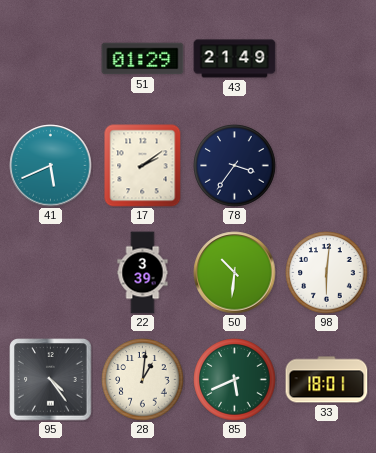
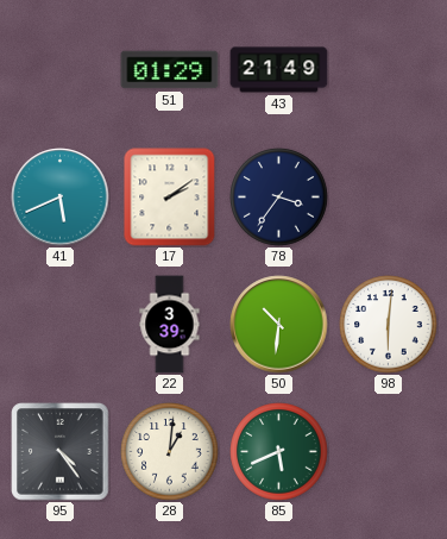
33: 18:01 -> none (327, 380)
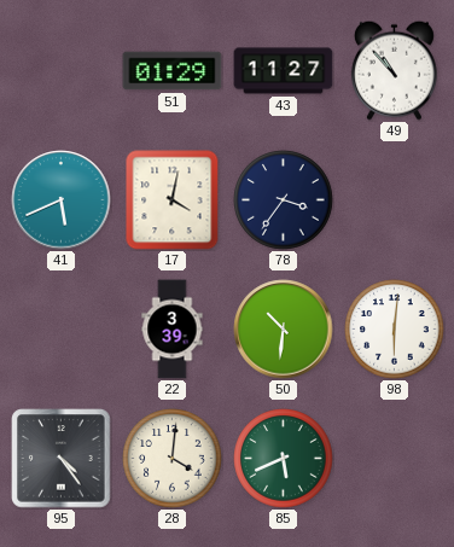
43: 21:49 -> 11:27 (284, 71)
49: none -> 10:53 (394, 70)
17: 2:09 -> 4:02 (173, 200)
28: 1:01 -> 4:01 (173, 459)
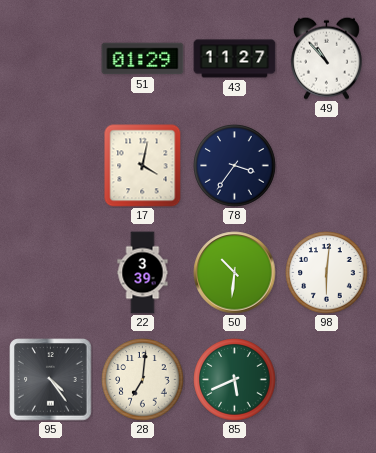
41: 5:41 -> none (62, 200)
28: 4:01 -> 7:01 (143, 380)
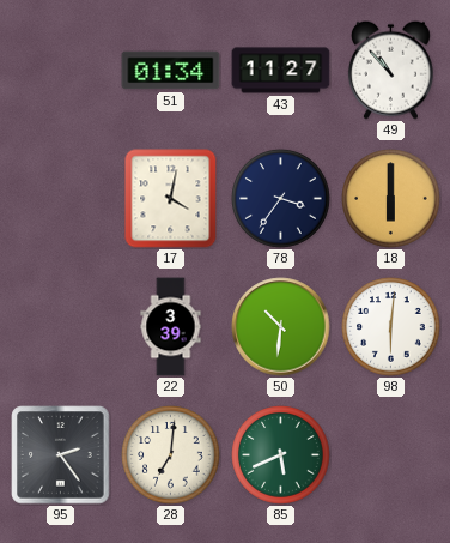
51: 01:29 -> 01:34 (171, 71)
18: none -> 6:00 (391, 199)
95: 4:24 -> 2:24 (61, 455)
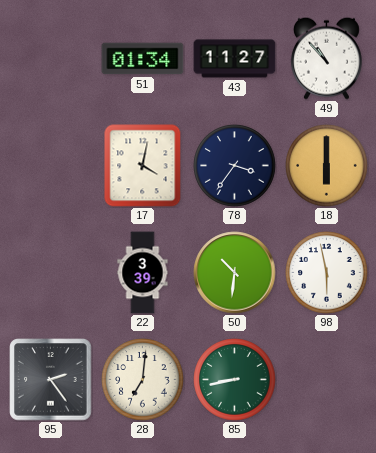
98: 6:01 -> 5:58 (327, 273)
85: 5:41 -> 8:43 (235, 380)
